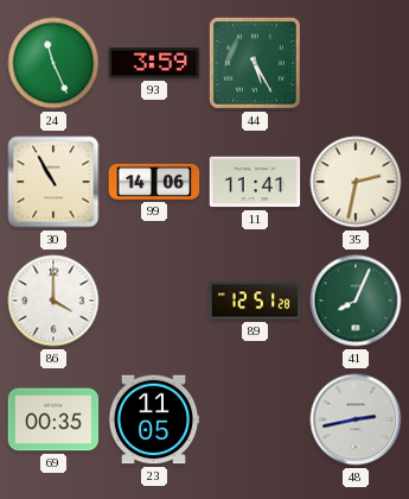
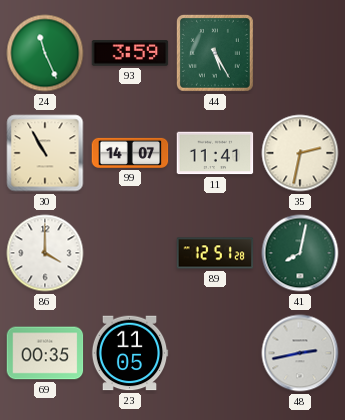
99: 14:06 -> 14:07 (130, 153)
41: 8:04 -> 8:02 (300, 253)
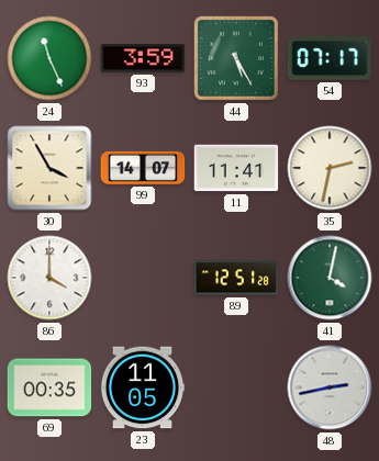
54: none -> 07:17 (330, 58)
30: 10:55 -> 3:55 (49, 168)
41: 8:02 -> 4:02 (330, 278)
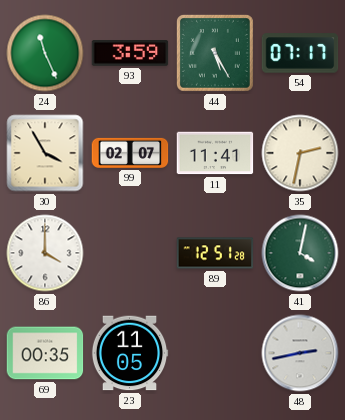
99: 14:07 -> 02:07 (130, 153)
